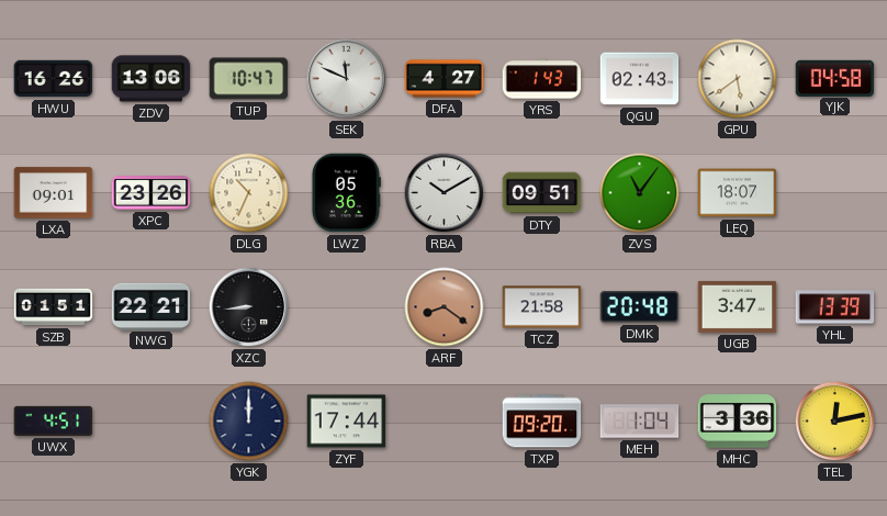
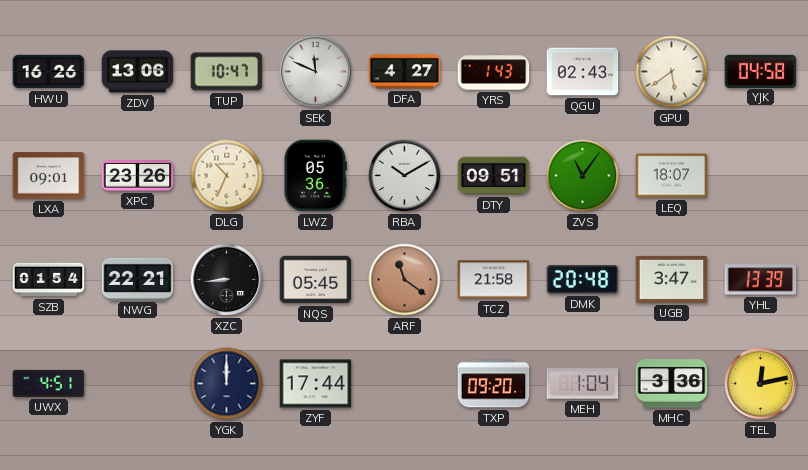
SZB: 01:51 -> 01:54 (49, 280)
NQS: none -> 05:45 (316, 280)
ARF: 8:21 -> 11:21 (405, 280)
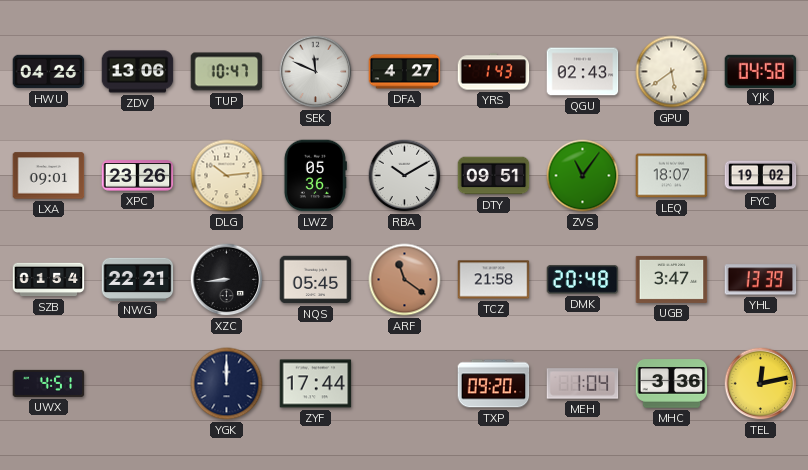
HWU: 16:26 -> 04:26 (49, 72)
DLG: 10:34 -> 10:14 (227, 176)
FYC: none -> 19:02 (761, 176)
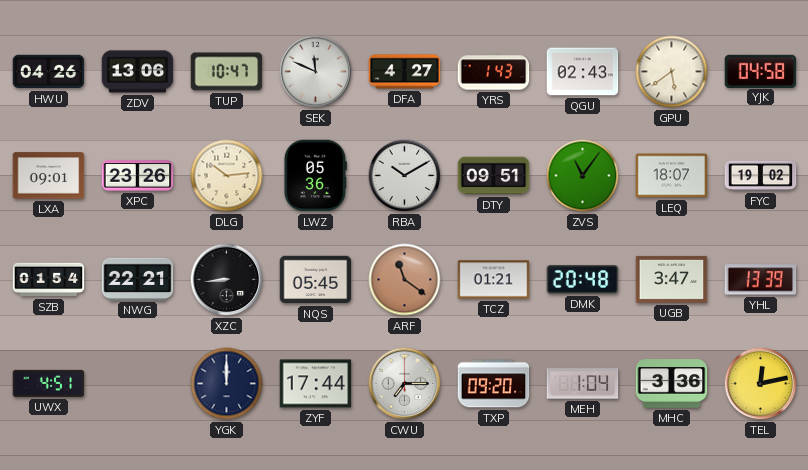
TCZ: 21:58 -> 01:21 (494, 280)
CWU: none -> 7:15 (405, 384)
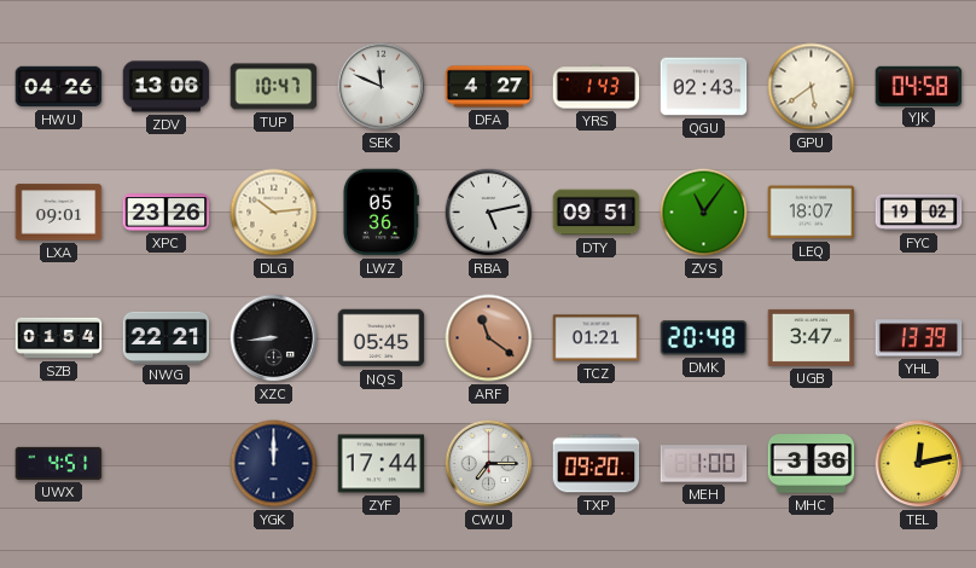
RBA: 10:10 -> 5:13 (489, 213)
MEH: 1:04 -> 1:00 (704, 464)
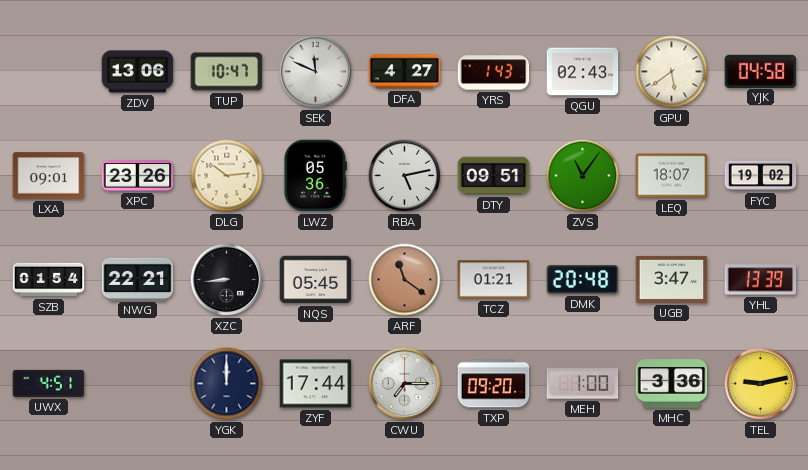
HWU: 04:26 -> none (59, 87)
TEL: 12:13 -> 9:13 (761, 384)
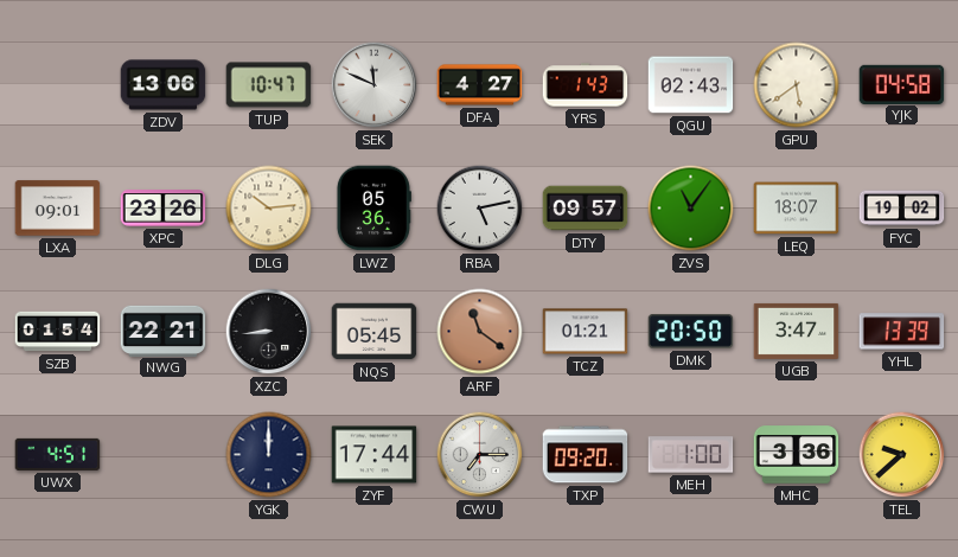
DTY: 09:51 -> 09:57 (586, 209)
DMK: 20:48 -> 20:50 (691, 332)
TEL: 9:13 -> 9:38 (902, 455)
